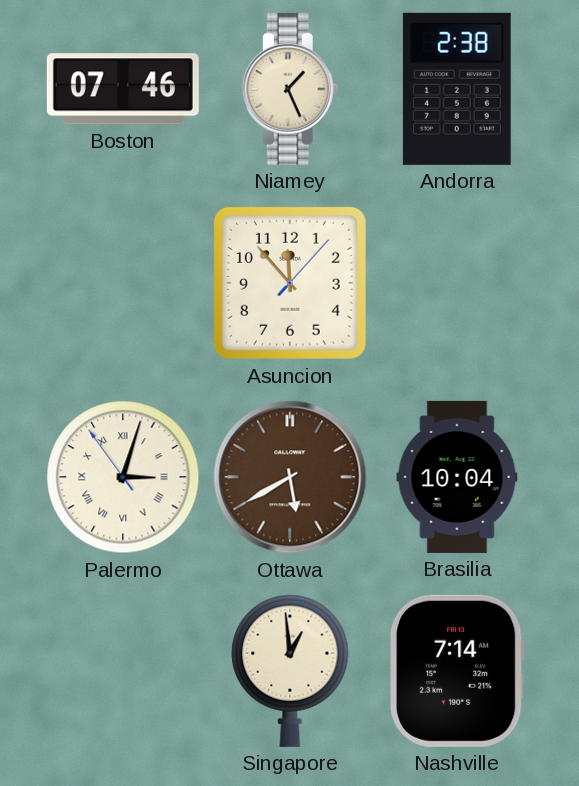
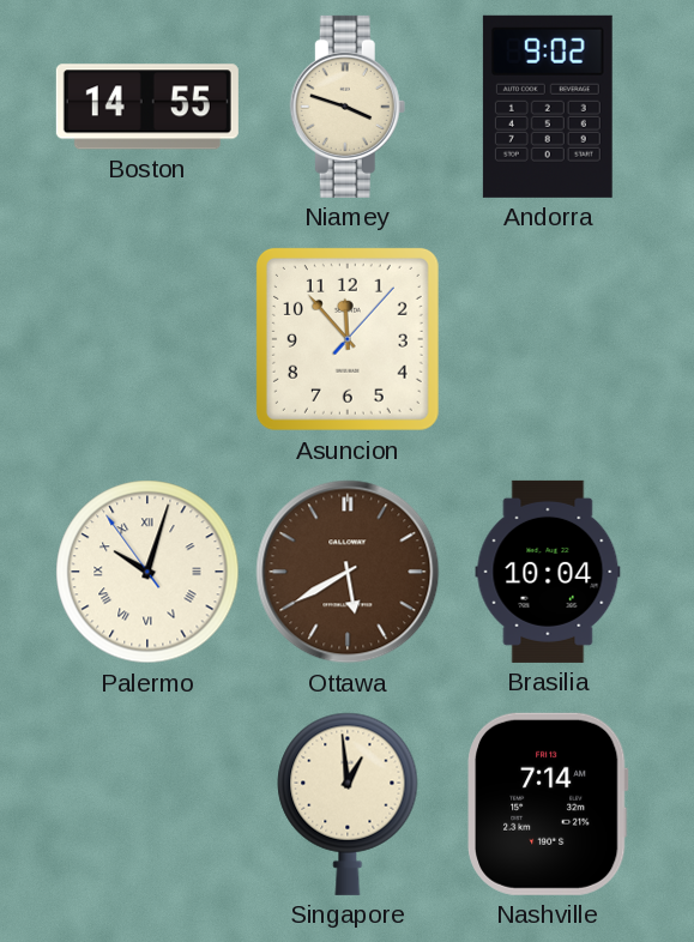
Boston: 07:46 -> 14:55 (147, 107)
Niamey: 1:26 -> 3:48 (348, 107)
Andorra: 2:38 -> 9:02 (548, 107)
Palermo: 3:02 -> 10:02 (147, 572)
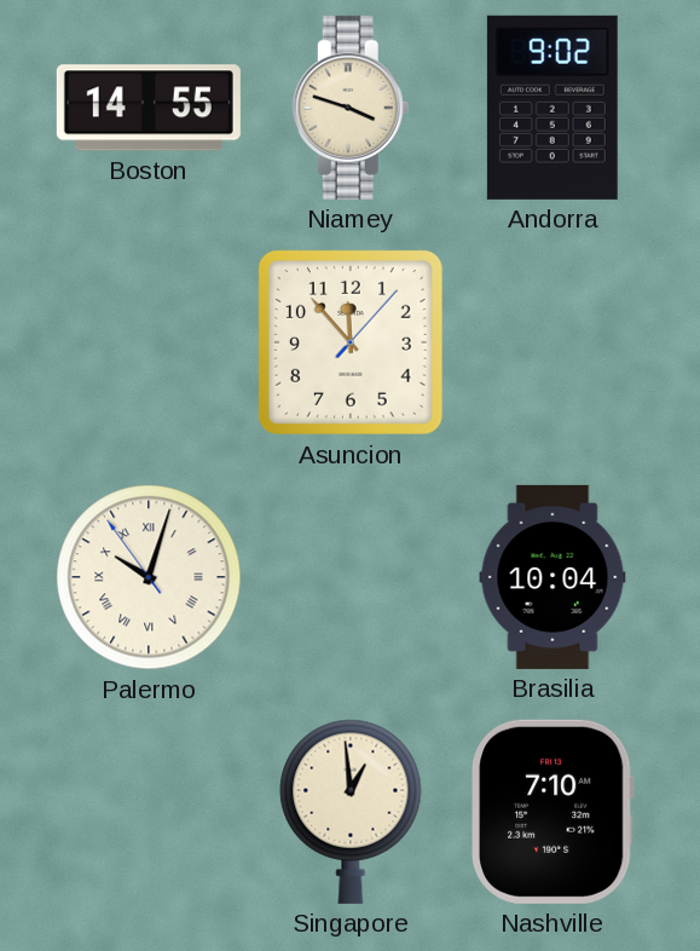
Ottawa: 5:40 -> none (348, 572)
Nashville: 7:14 -> 7:10 (554, 812)
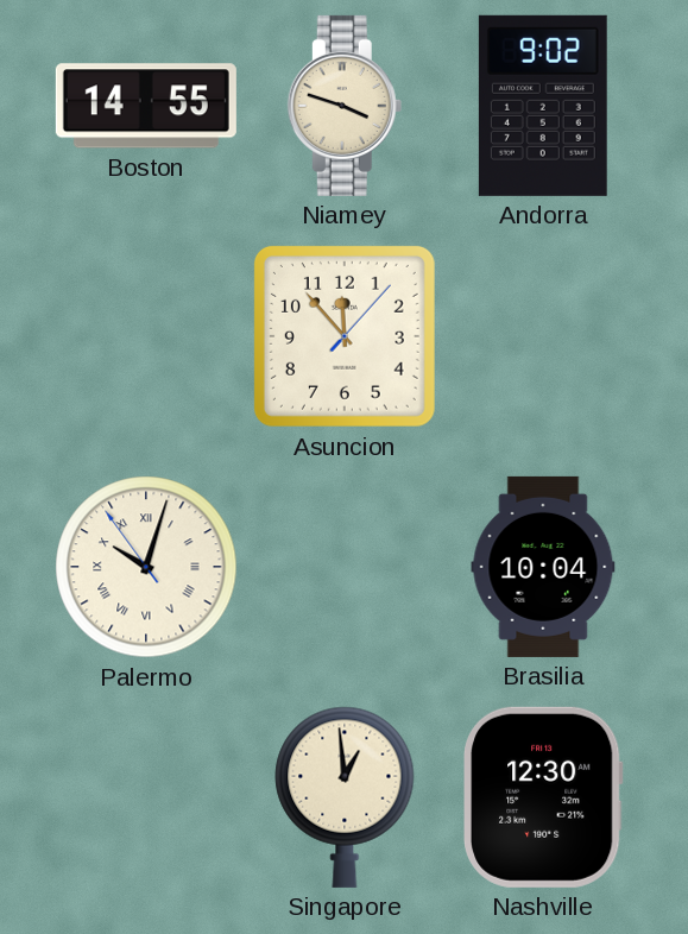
Nashville: 7:10 -> 12:30 (544, 797)
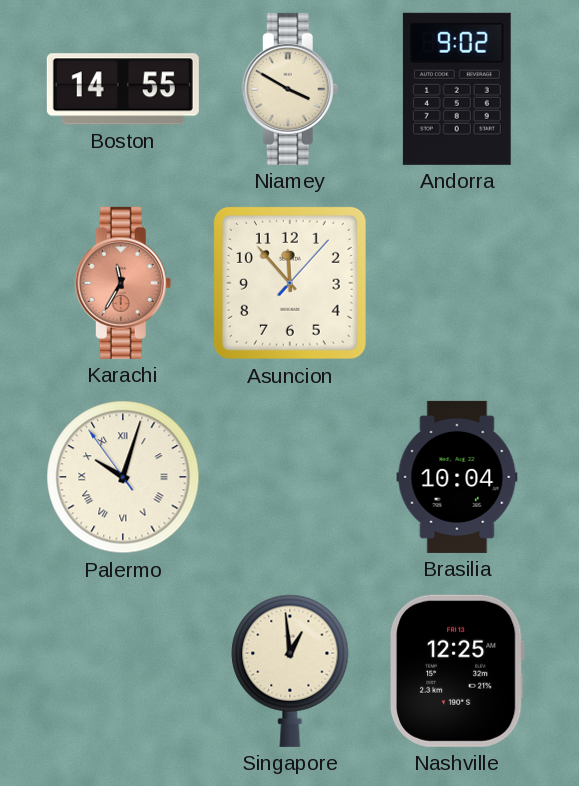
Niamey: 3:48 -> 3:50 (290, 89)
Karachi: none -> 11:35 (123, 283)
Nashville: 12:30 -> 12:25 (458, 671)
